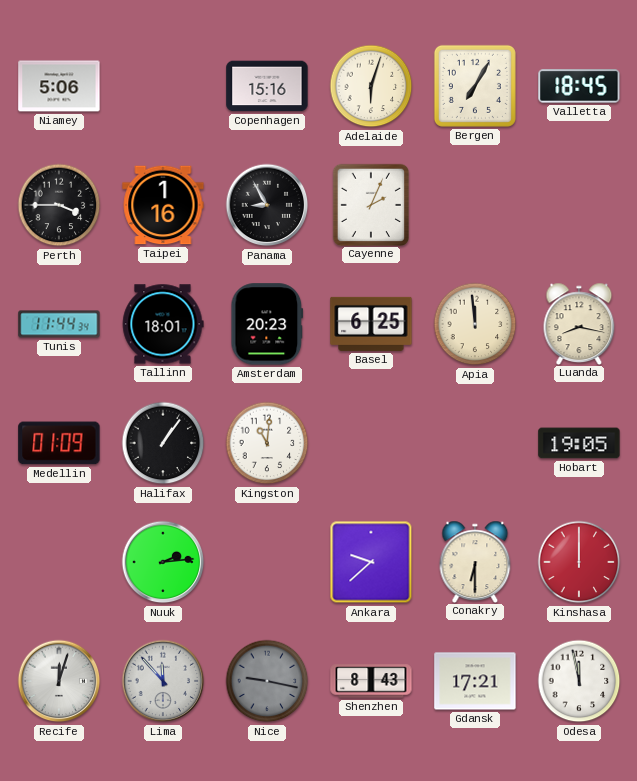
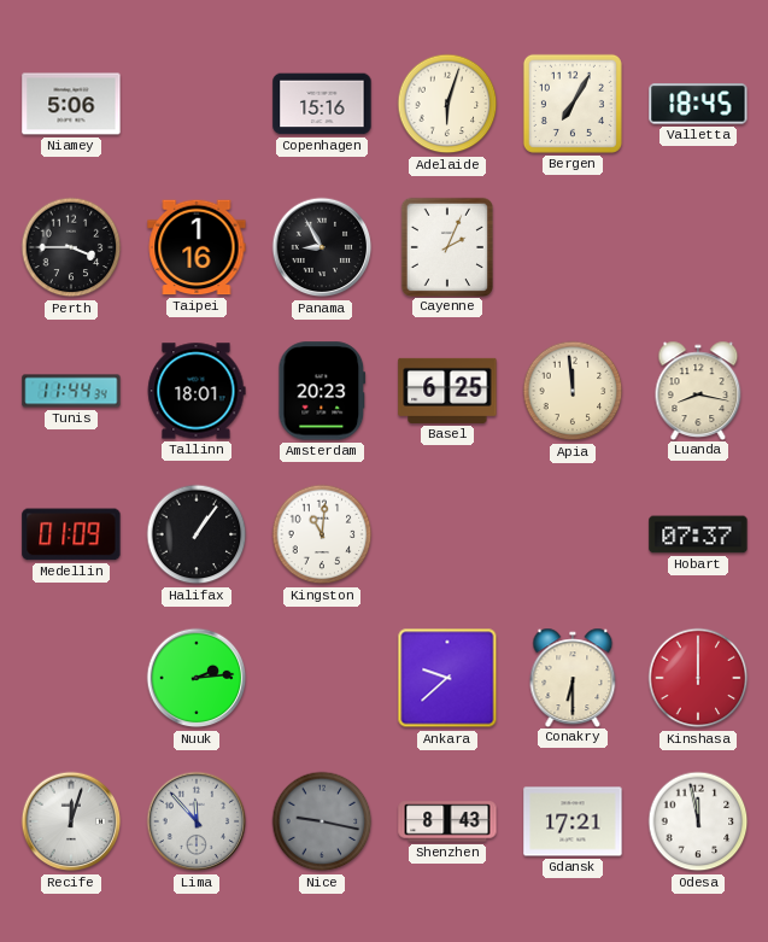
Hobart: 19:05 -> 07:37 (698, 534)
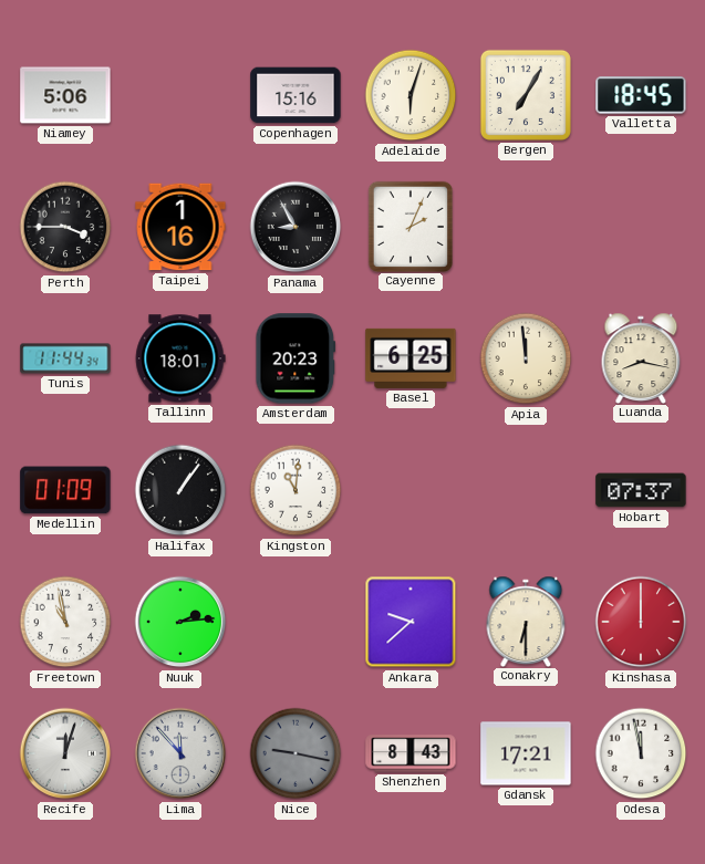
Freetown: none -> 10:58 (65, 622)
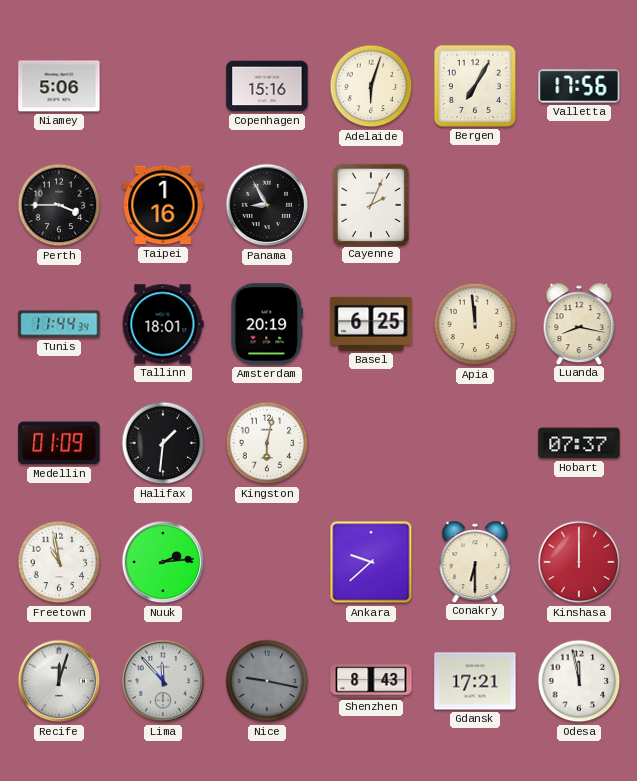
Valletta: 18:45 -> 17:56 (579, 86)
Amsterdam: 20:23 -> 20:19 (267, 324)
Halifax: 1:06 -> 1:31 (163, 443)
Kingston: 11:01 -> 6:02 (267, 443)
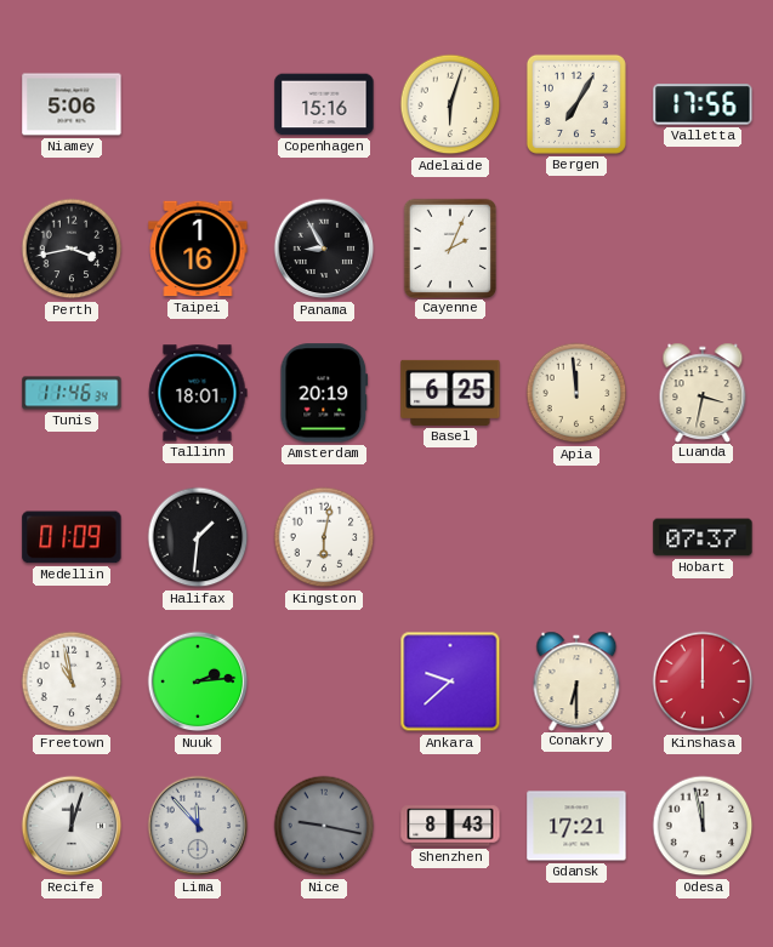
Perth: 3:45 -> 3:43 (72, 249)
Tunis: 11:44 -> 11:46 (72, 393)
Luanda: 8:17 -> 3:32 (703, 392)
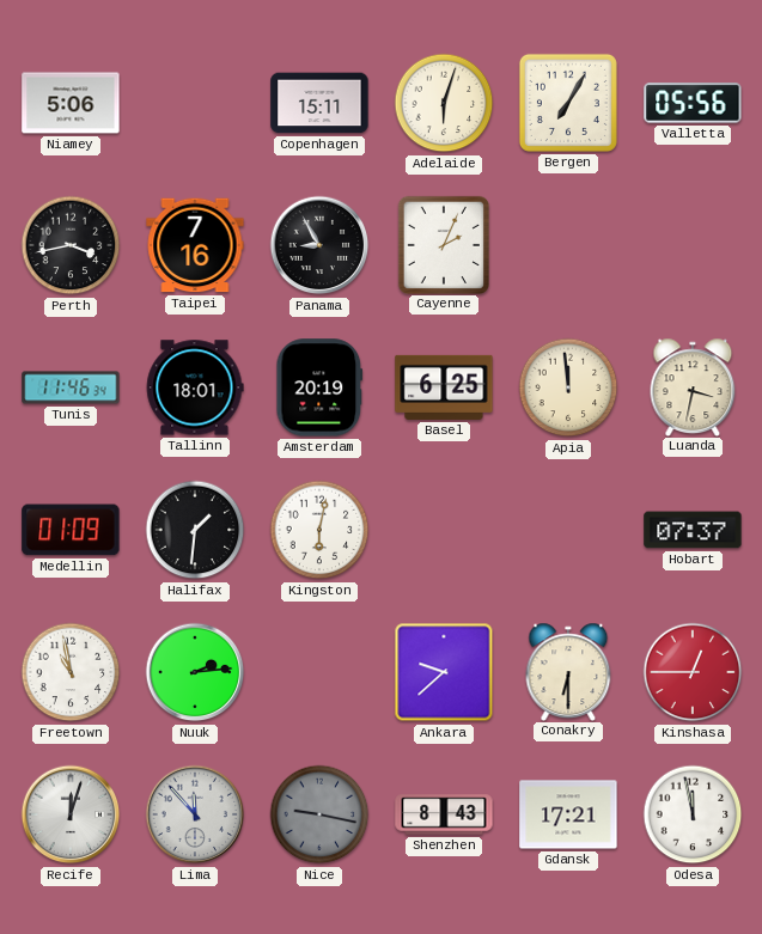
Copenhagen: 15:16 -> 15:11 (319, 103)
Valletta: 17:56 -> 05:56 (693, 103)
Taipei: 1:16 -> 7:16 (195, 245)
Kinshasa: 12:00 -> 12:45 (693, 672)
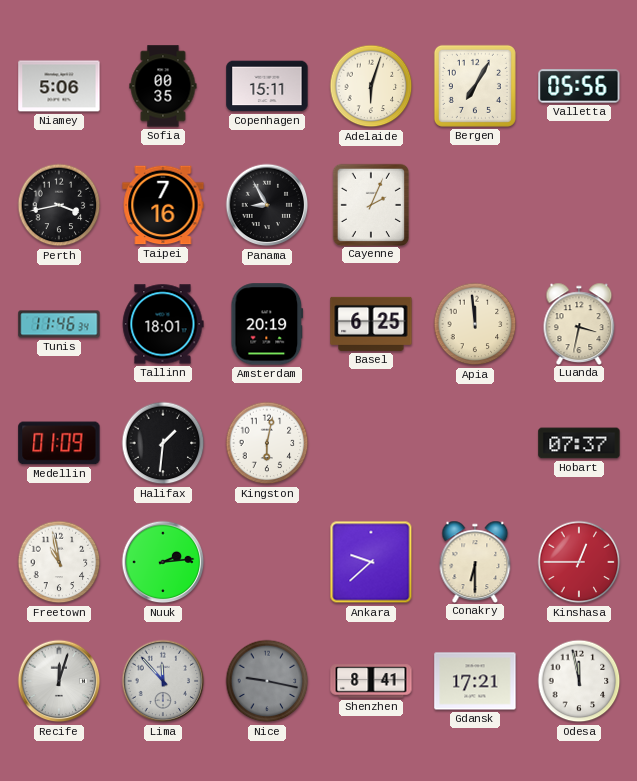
Sofia: none -> 00:35 (163, 86)
Shenzhen: 8:43 -> 8:41 (371, 681)
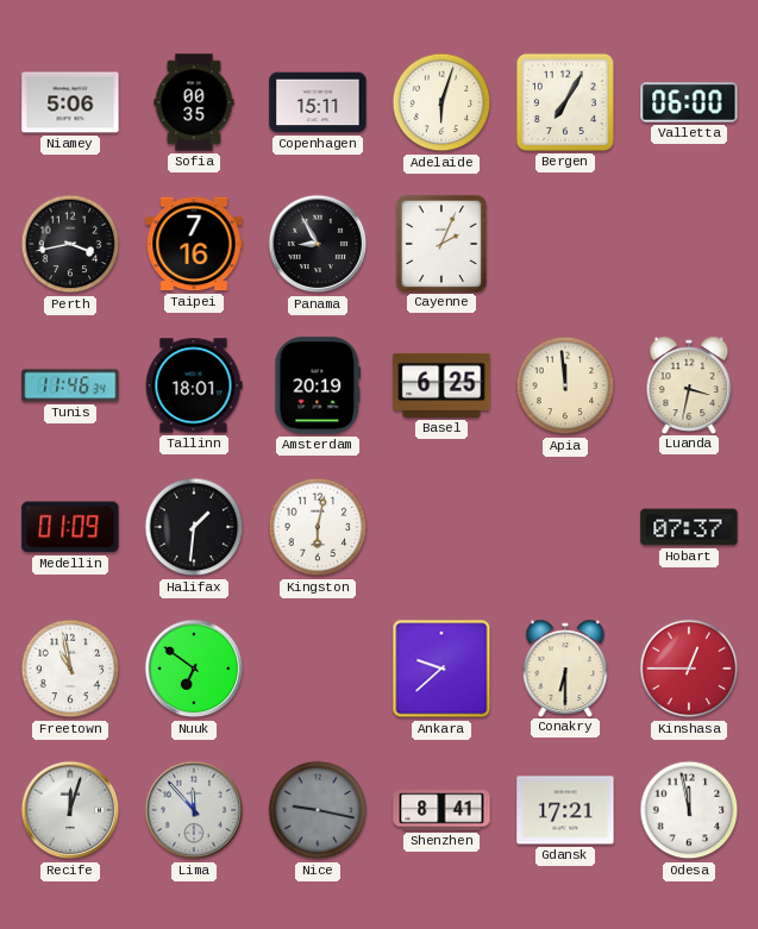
Valletta: 05:56 -> 06:00 (689, 102)
Nuuk: 2:14 -> 6:51 (194, 668)
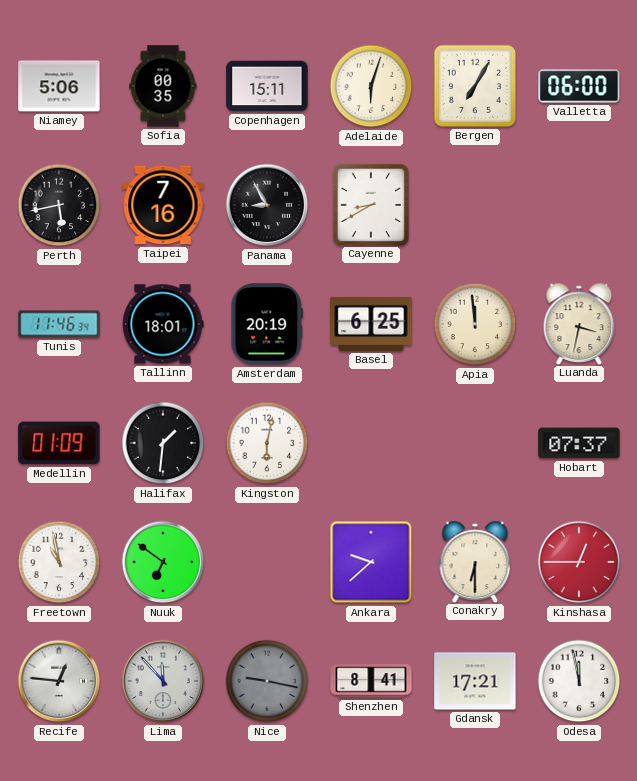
Perth: 3:43 -> 5:43 (59, 205)
Cayenne: 2:04 -> 8:40 (370, 204)
Recife: 12:03 -> 12:46 (59, 681)
